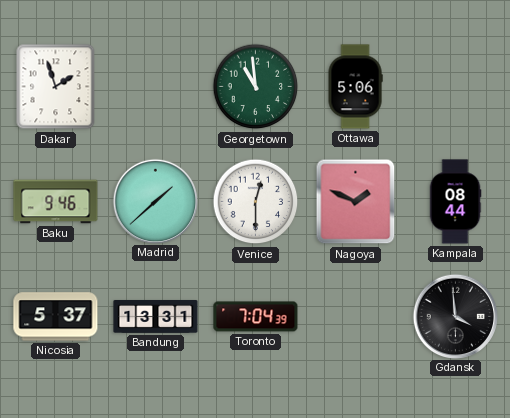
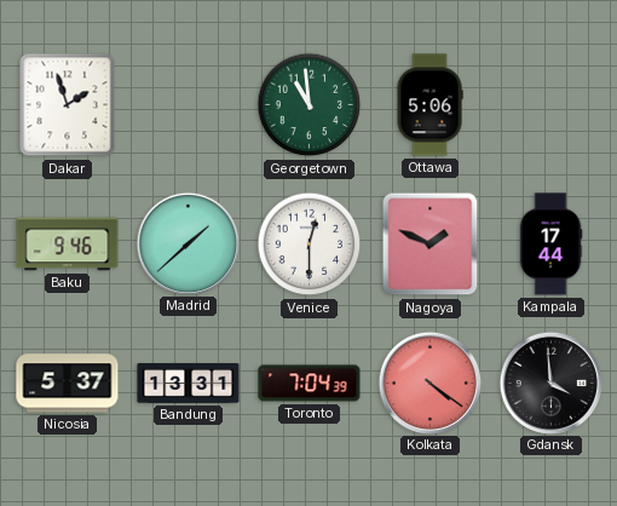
Kampala: 08:44 -> 17:44 (550, 245)
Kolkata: none -> 4:21 (429, 383)
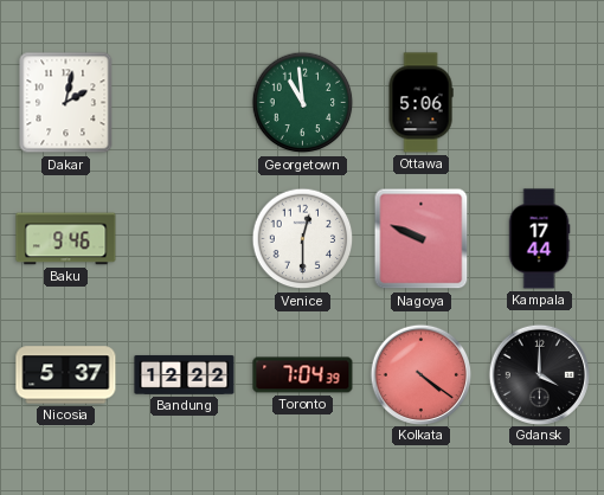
Dakar: 1:57 -> 2:02 (66, 103)
Madrid: 1:38 -> none (188, 243)
Nagoya: 1:49 -> 9:49 (422, 239)
Bandung: 13:31 -> 12:22 (185, 375)
Gdansk: 3:59 -> 4:00 (539, 374)
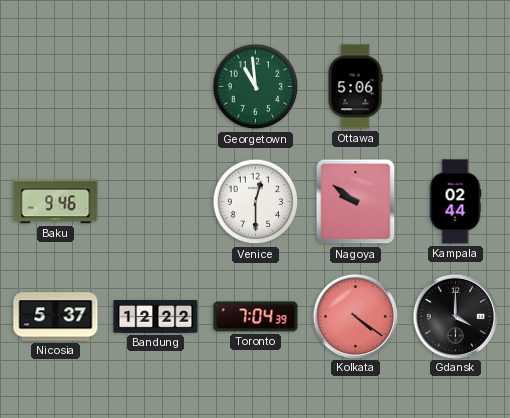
Dakar: 2:02 -> none (66, 103)
Nagoya: 9:49 -> 9:51 (356, 202)
Kampala: 17:44 -> 02:44 (455, 202)
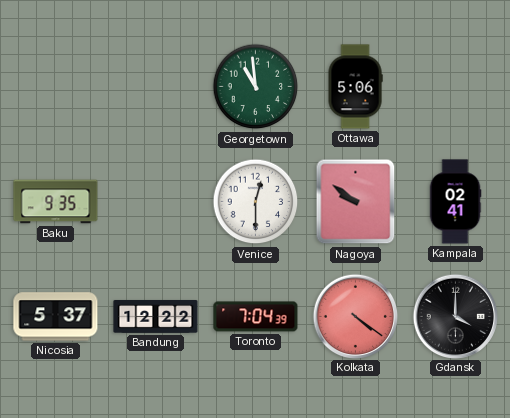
Baku: 9:46 -> 9:35 (56, 202)
Kampala: 02:44 -> 02:41 (455, 202)
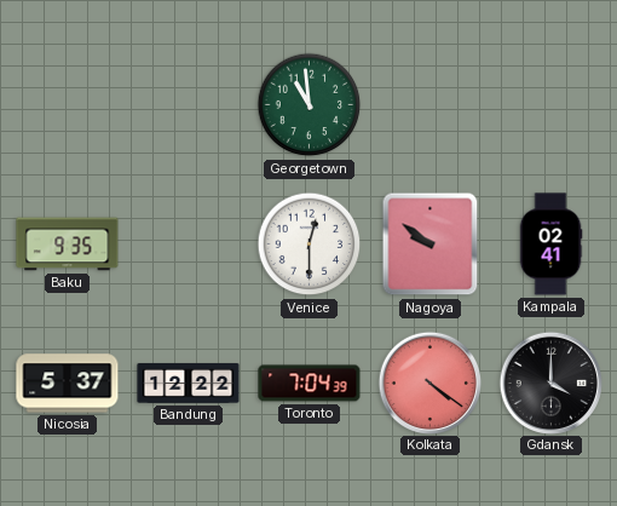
Ottawa: 5:06 -> none (355, 87)
